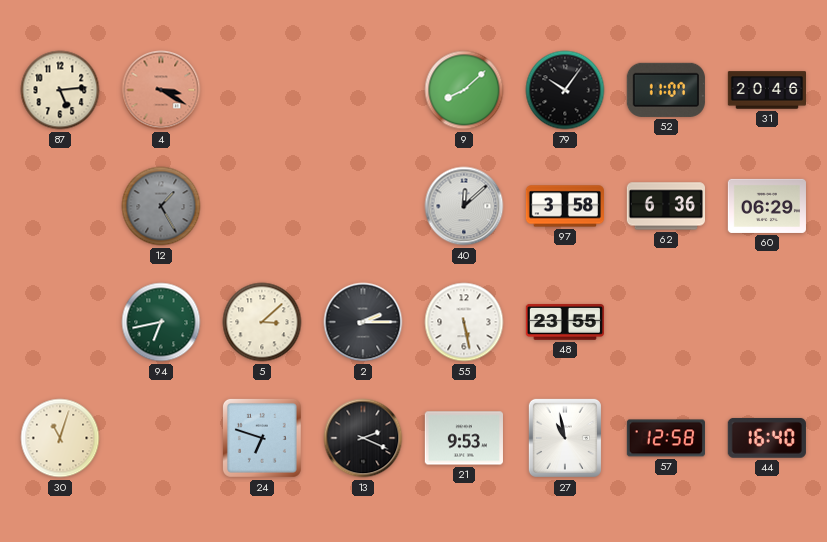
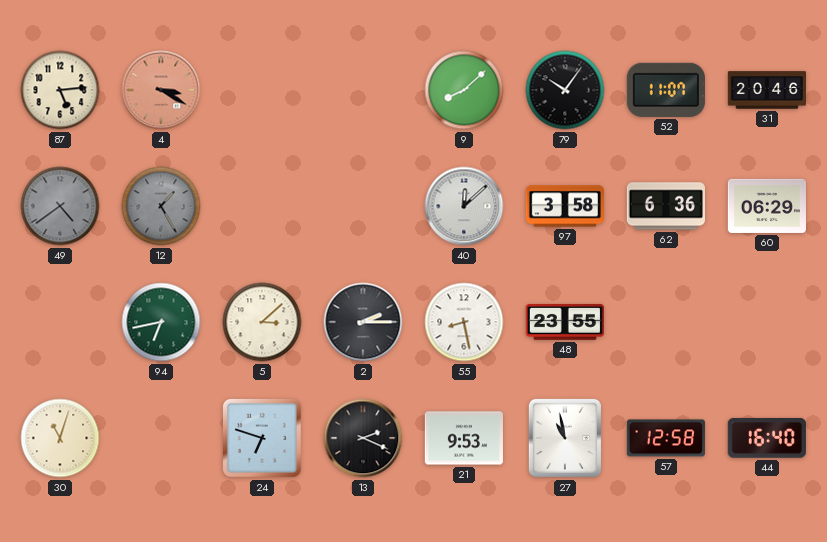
49: none -> 4:39 (60, 206)
55: 5:28 -> 8:28 (464, 322)
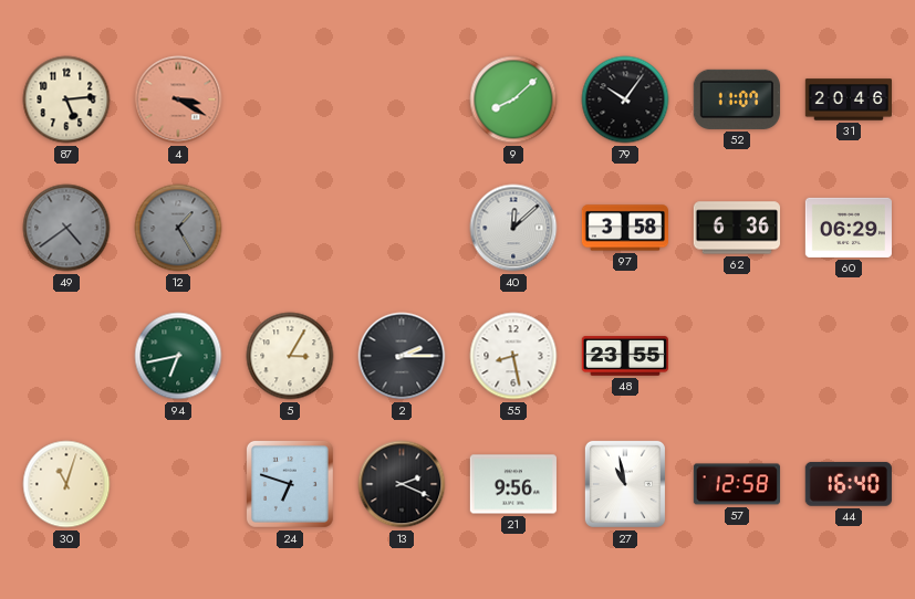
5: 3:08 -> 3:05 (290, 356)
21: 9:53 -> 9:56 (513, 484)
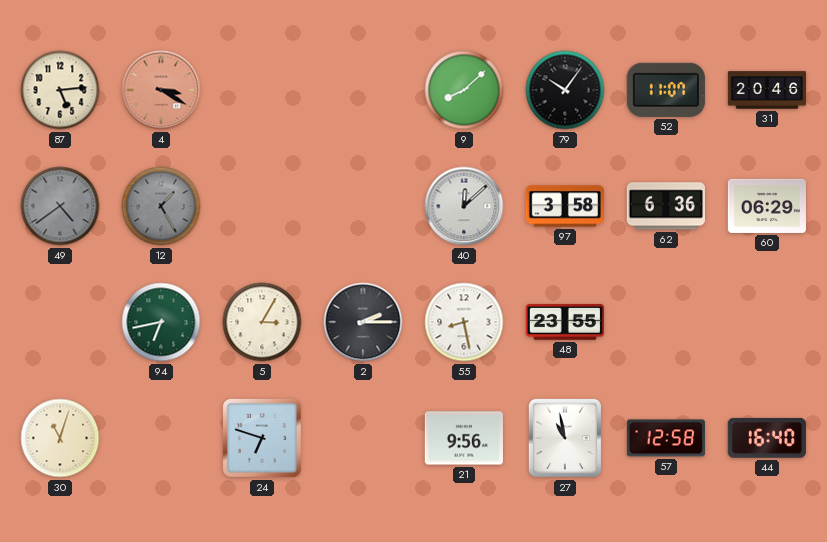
13: 2:19 -> none (402, 484)
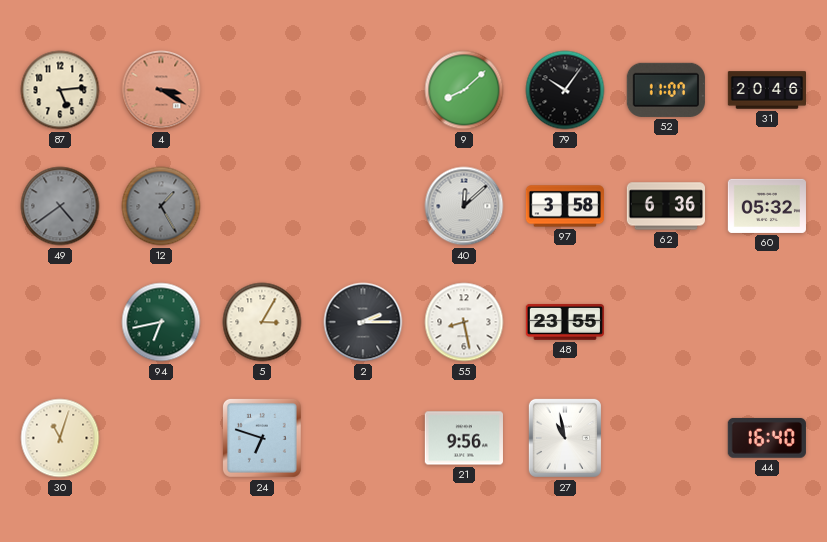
60: 06:29 -> 05:32 (767, 206)
57: 12:58 -> none (666, 438)
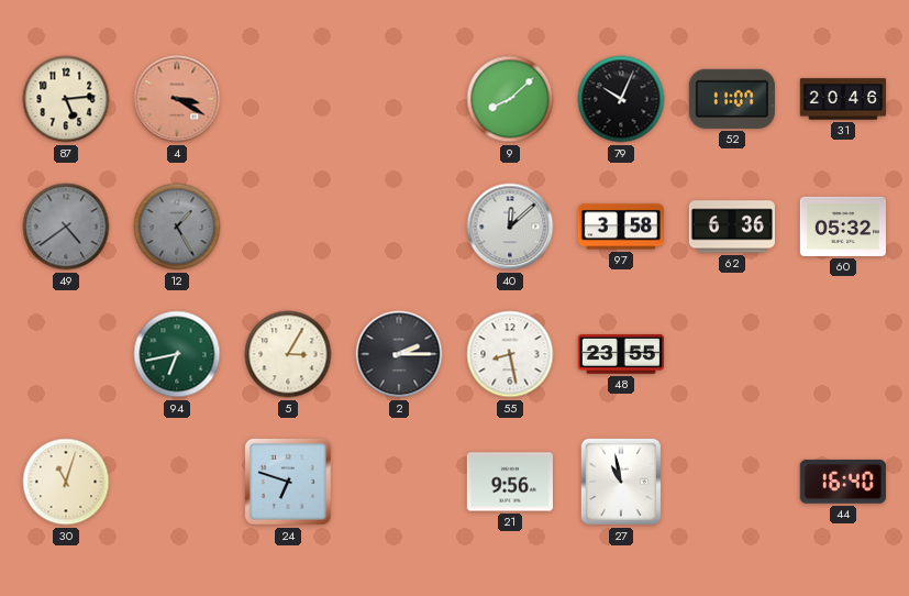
79: 10:06 -> 10:04 (621, 99)
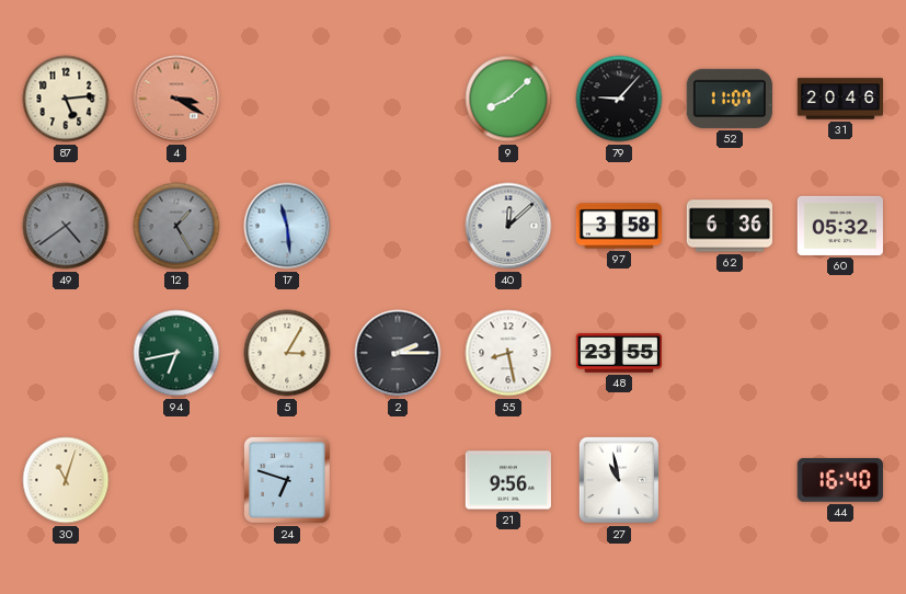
79: 10:04 -> 9:07 (619, 99)
17: none -> 11:29 (287, 226)
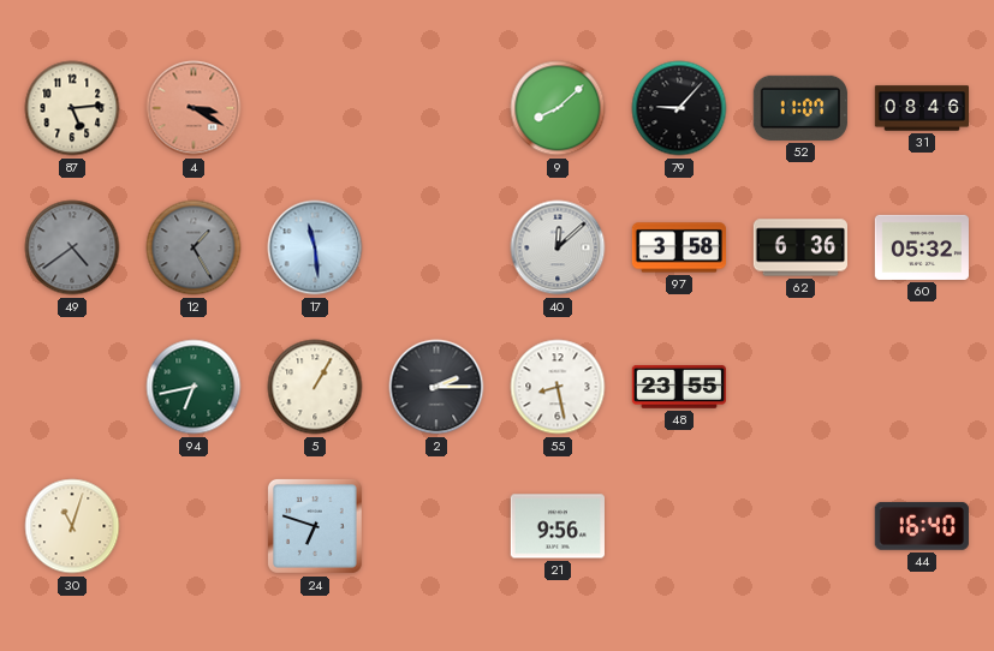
31: 20:46 -> 08:46 (921, 108)
5: 3:05 -> 1:05 (315, 387)
27: 10:58 -> none (619, 480)
